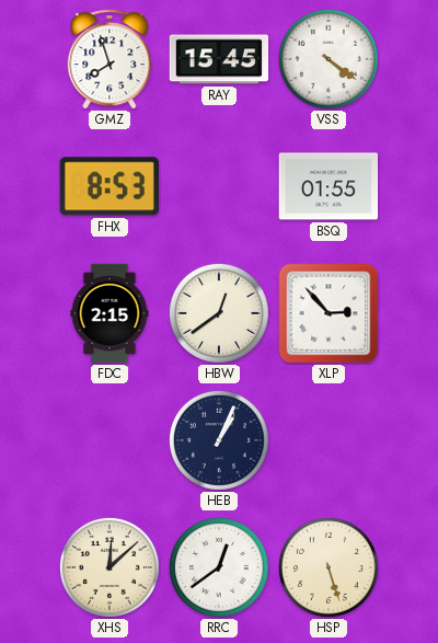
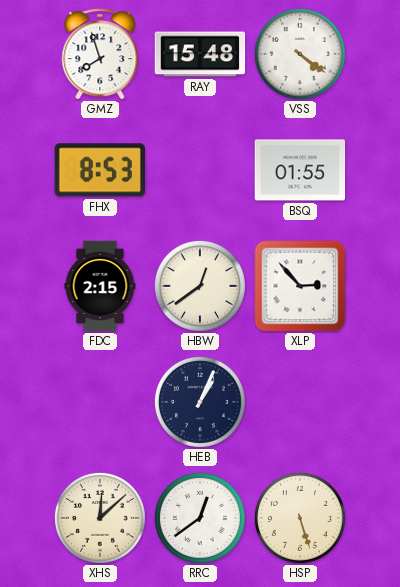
RAY: 15:45 -> 15:48 (200, 54)
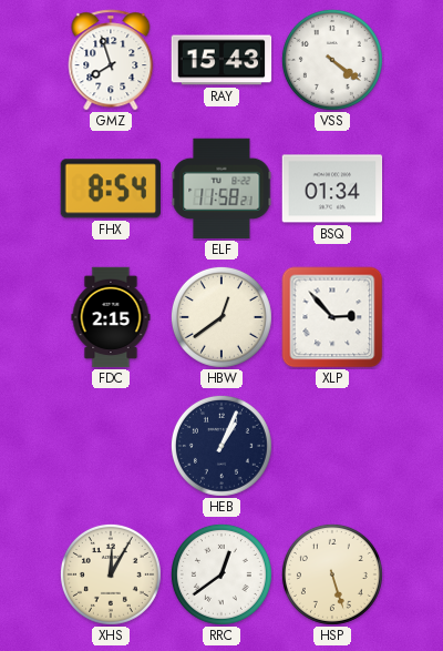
RAY: 15:48 -> 15:43 (221, 60)
FHX: 8:53 -> 8:54 (110, 189)
ELF: none -> 11:58 (221, 189)
BSQ: 01:55 -> 01:34 (332, 189)
XHS: 12:08 -> 12:05 (111, 574)
